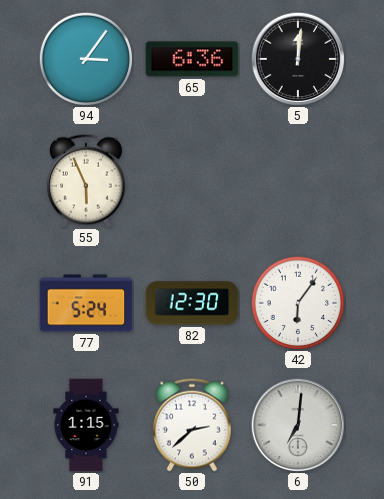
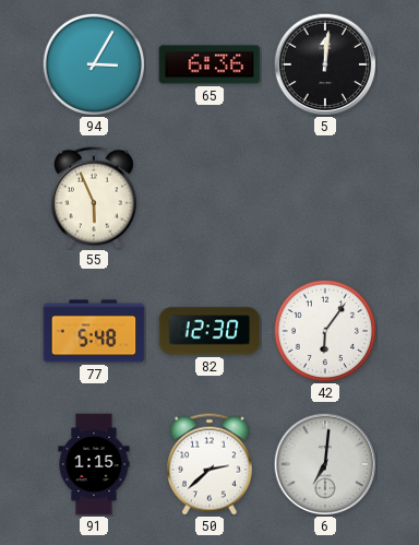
94: 3:06 -> 3:05 (93, 63)
77: 5:24 -> 5:48 (94, 331)
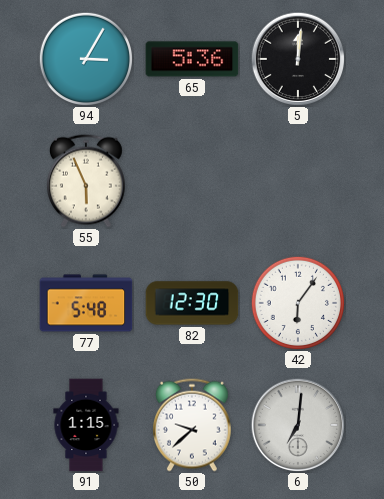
65: 6:36 -> 5:36 (192, 59)
50: 2:38 -> 9:38 (192, 425)
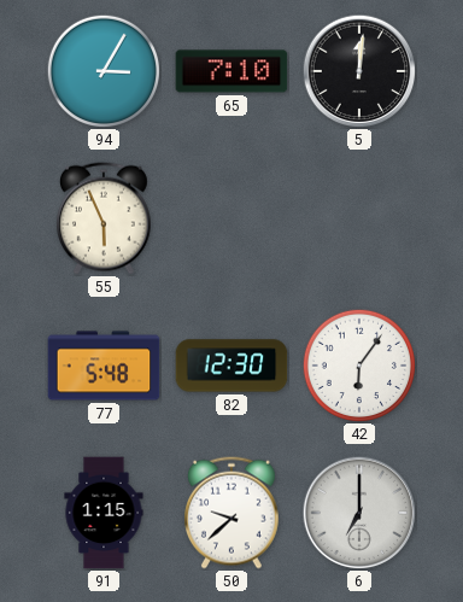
65: 5:36 -> 7:10 (231, 71)
6: 7:01 -> 7:00 (359, 513)
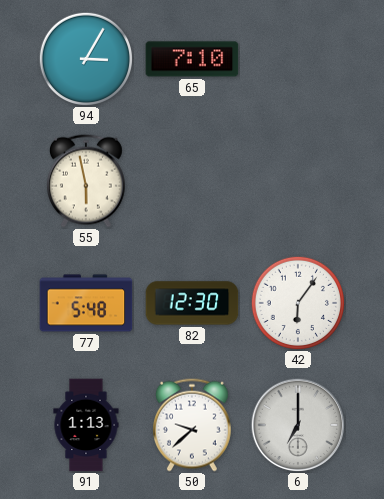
5: 12:01 -> none (359, 71)
55: 5:56 -> 5:58 (86, 181)
91: 1:15 -> 1:13 (86, 425)
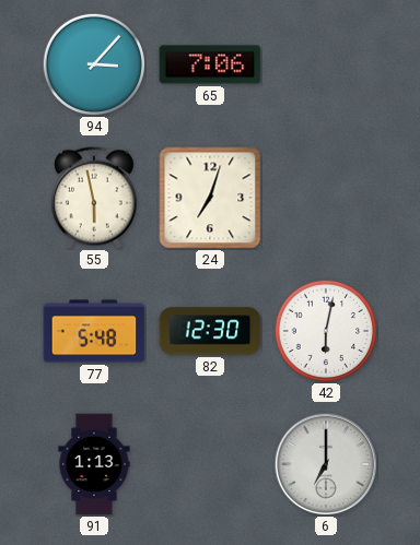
94: 3:05 -> 3:07 (93, 63)
65: 7:10 -> 7:06 (210, 64)
24: none -> 7:03 (210, 198)
42: 6:06 -> 6:02 (325, 330)
50: 9:38 -> none (192, 425)
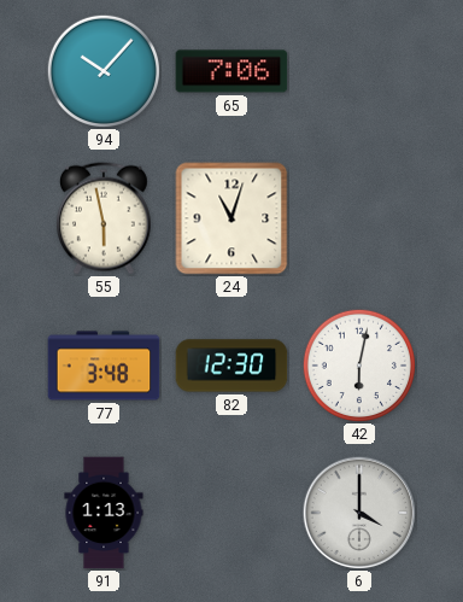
94: 3:07 -> 10:07 (102, 70)
24: 7:03 -> 11:03 (231, 218)
77: 5:48 -> 3:48 (104, 366)
6: 7:00 -> 4:00 (359, 513)
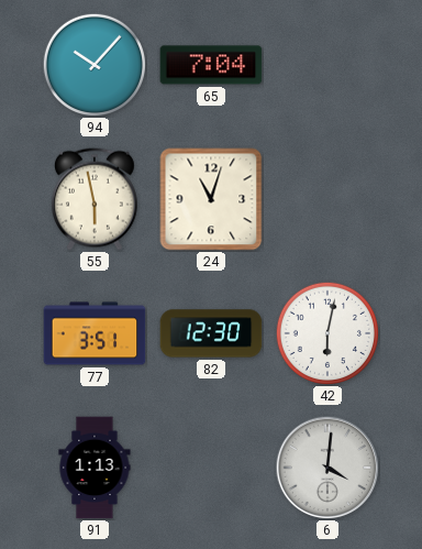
65: 7:06 -> 7:04 (211, 65)
77: 3:48 -> 3:51 (95, 333)
6: 4:00 -> 4:01 (327, 468)
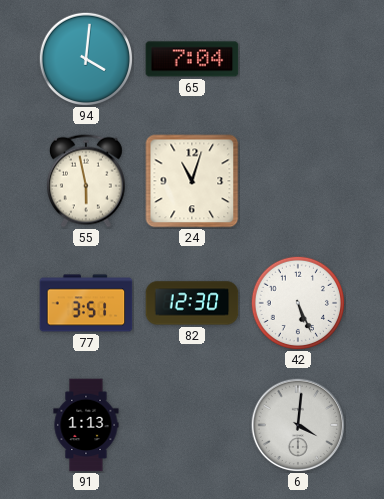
94: 10:07 -> 4:01 (85, 58)
42: 6:02 -> 5:26 (297, 302)
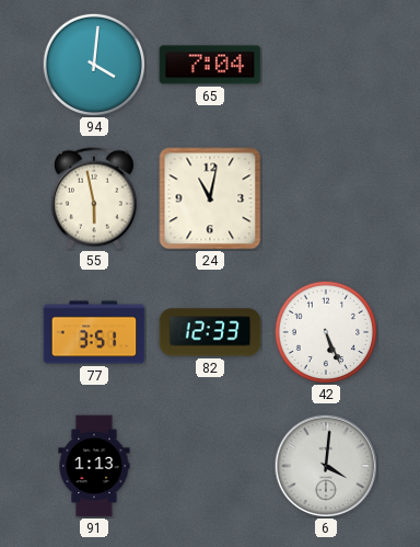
24: 11:03 -> 11:02 (210, 198)
82: 12:30 -> 12:33 (210, 332)
